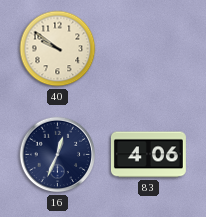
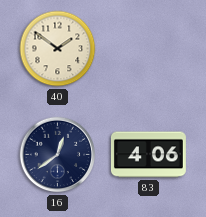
40: 9:51 -> 1:51 (58, 49)
16: 12:34 -> 12:39 (58, 155)
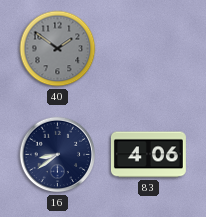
40 dial: cream -> grey (58, 49)
16: 12:39 -> 8:39 (58, 155)
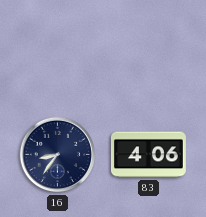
40: 1:51 -> none (58, 49)
16: 8:39 -> 8:36 (58, 155)
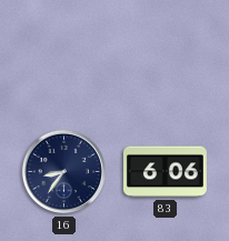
83: 4:06 -> 6:06 (165, 172)
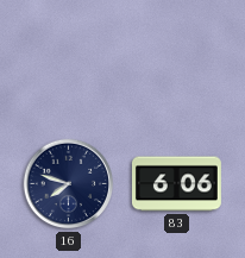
16: 8:36 -> 7:48 (69, 184)
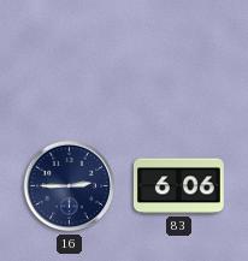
16: 7:48 -> 2:45 (70, 186)
